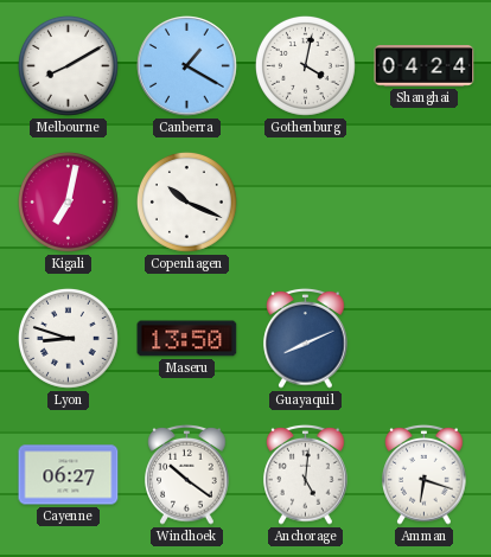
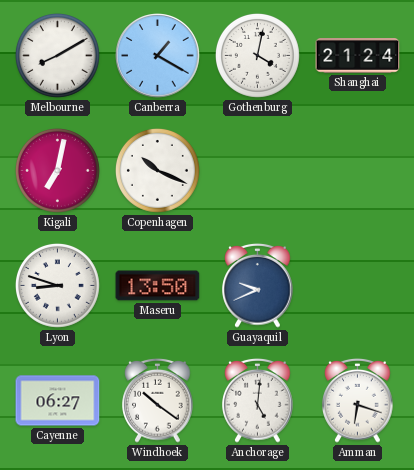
Shanghai: 04:24 -> 21:24 (358, 56)
Guayaquil: 8:11 -> 9:41 (258, 285)
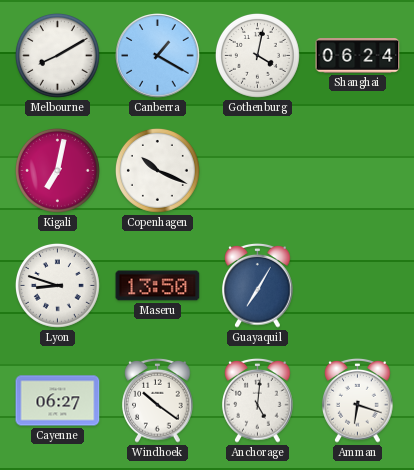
Shanghai: 21:24 -> 06:24 (358, 56)
Guayaquil: 9:41 -> 7:05 (258, 285)
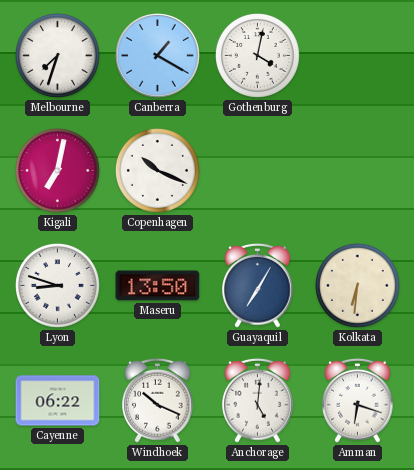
Melbourne: 8:10 -> 7:33 (57, 55)
Shanghai: 06:24 -> none (358, 56)
Kolkata: none -> 6:31 (357, 285)
Cayenne: 06:27 -> 06:22 (58, 401)
Windhoek: 10:21 -> 10:19 (158, 400)
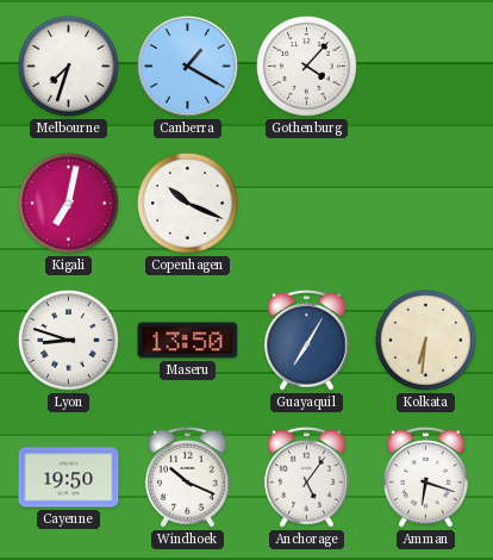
Gothenburg: 4:02 -> 4:07 (306, 66)
Cayenne: 06:22 -> 19:50 (69, 478)
Anchorage: 5:01 -> 5:06 (307, 477)
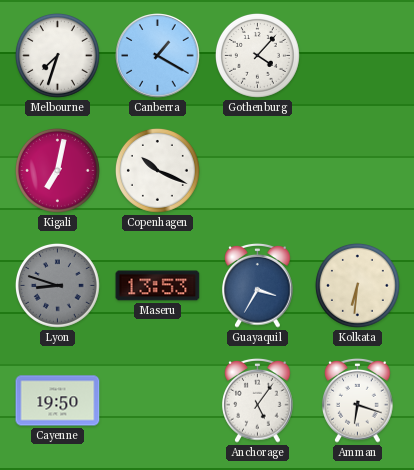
Lyon dial: white -> grey (57, 285)
Maseru: 13:50 -> 13:53 (158, 286)
Guayaquil: 7:05 -> 3:35 (258, 285)
Windhoek: 10:19 -> none (188, 477)
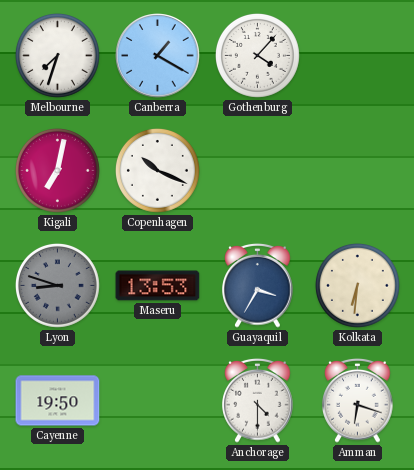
Anchorage: 5:06 -> 4:30 (258, 400)
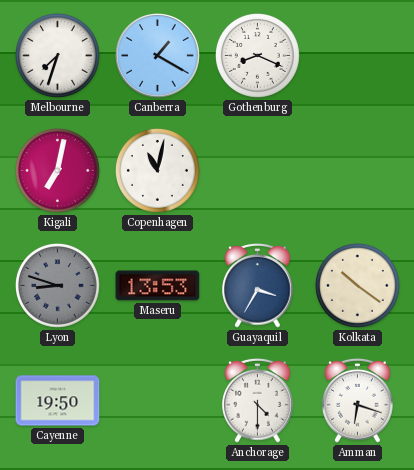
Gothenburg: 4:07 -> 8:19 (257, 55)
Copenhagen: 10:19 -> 11:02 (157, 170)
Kolkata: 6:31 -> 10:21 (357, 285)
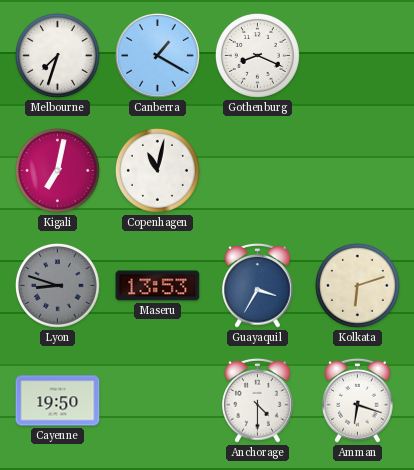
Kolkata: 10:21 -> 6:12 (357, 285)
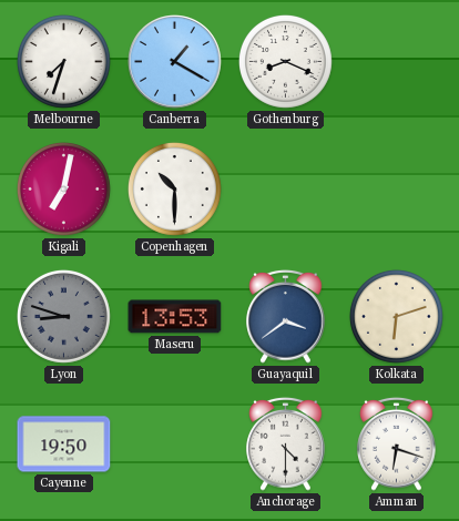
Copenhagen: 11:02 -> 10:30 (174, 188)
Guayaquil: 3:35 -> 3:39 (286, 316)
